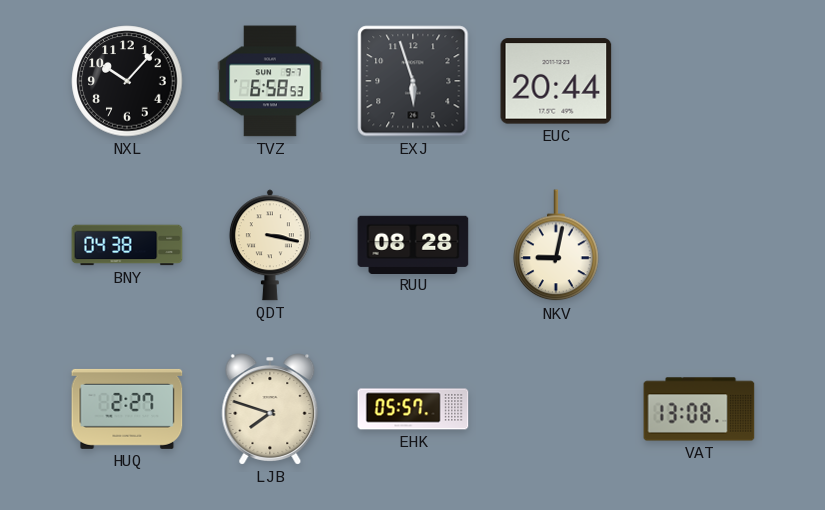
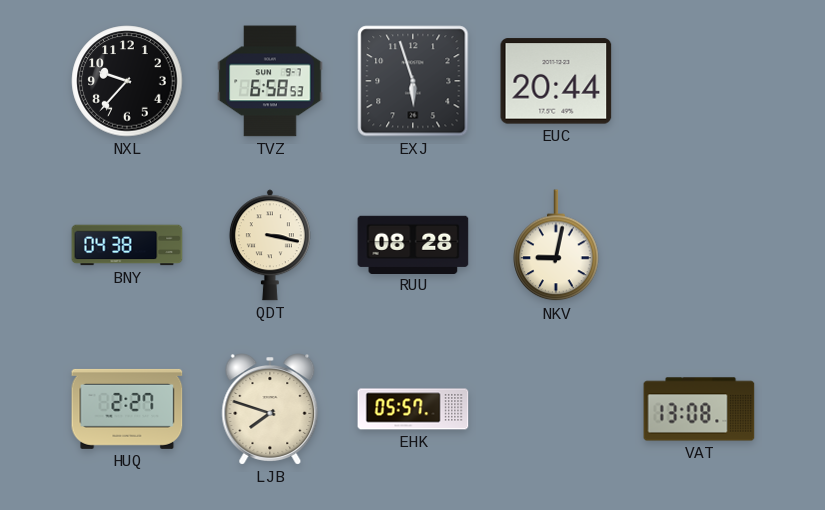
NXL: 10:07 -> 9:37 (127, 81)
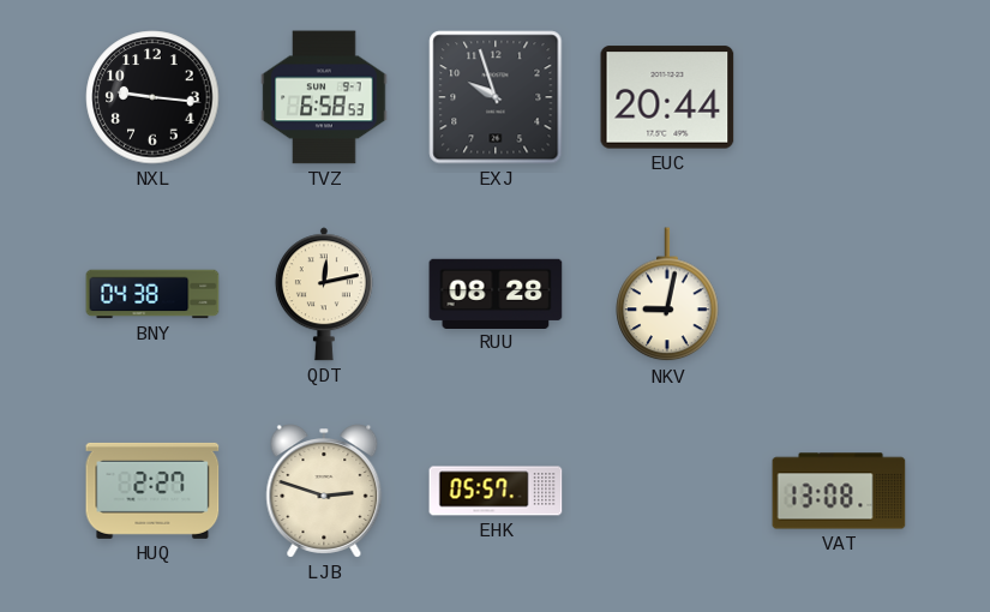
NXL: 9:37 -> 9:16 (152, 97)
EXJ: 5:57 -> 9:57 (496, 97)
QDT: 3:17 -> 12:13 (324, 294)
LJB: 7:48 -> 2:48 (324, 491)
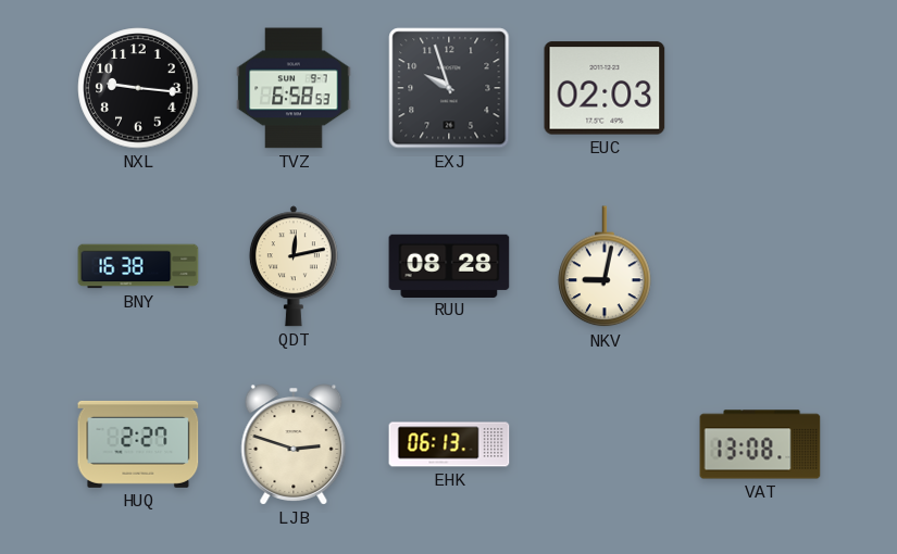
EUC: 20:44 -> 02:03 (605, 88)
BNY: 04:38 -> 16:38 (138, 266)
EHK: 05:57 -> 06:13 (449, 444)
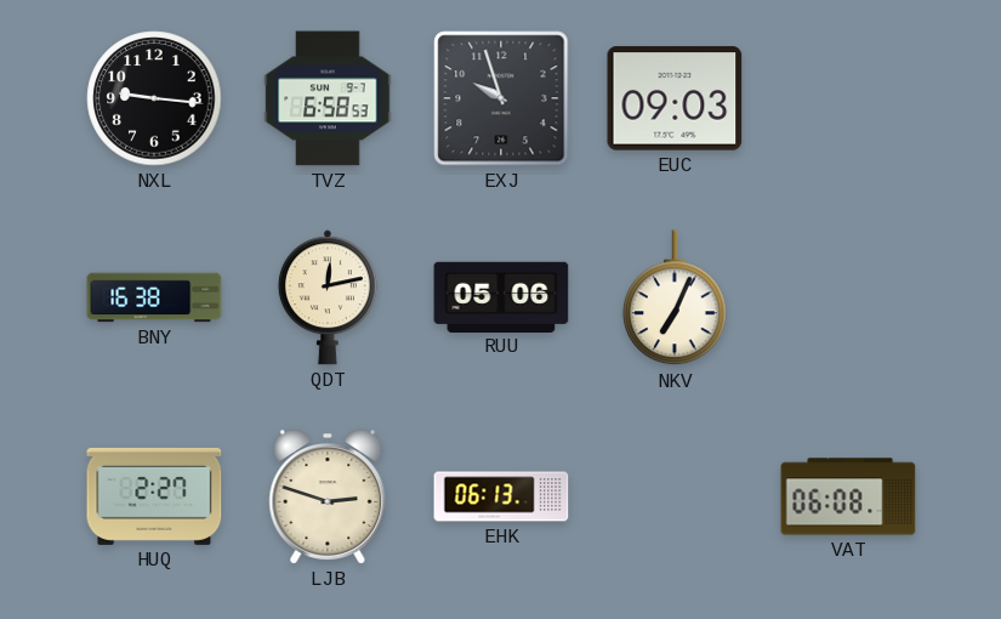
EUC: 02:03 -> 09:03 (675, 98)
RUU: 08:28 -> 05:06 (501, 296)
NKV: 9:02 -> 7:04 (675, 299)
VAT: 13:08 -> 06:08 (848, 496)
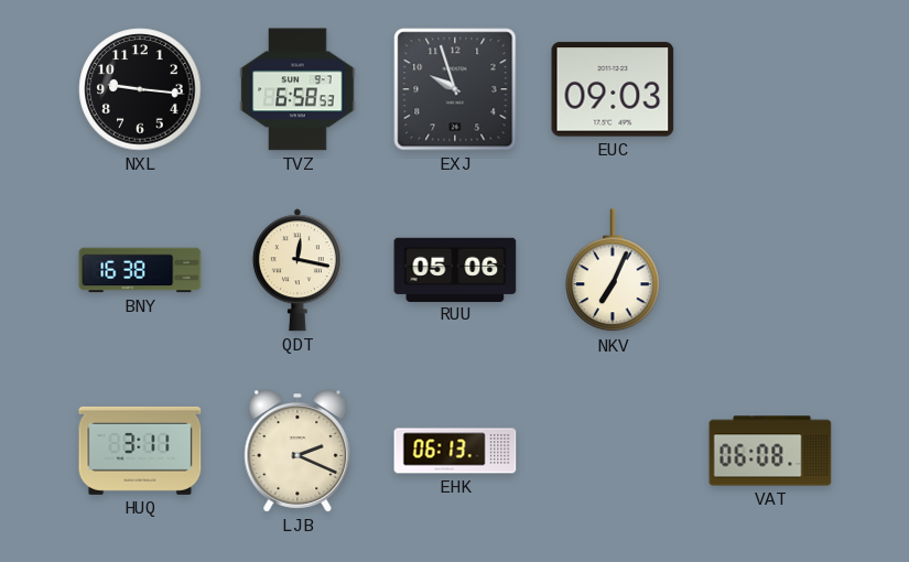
QDT: 12:13 -> 12:17 (297, 270)
HUQ: 2:27 -> 3:11 (140, 451)
LJB: 2:48 -> 2:19 (297, 451)
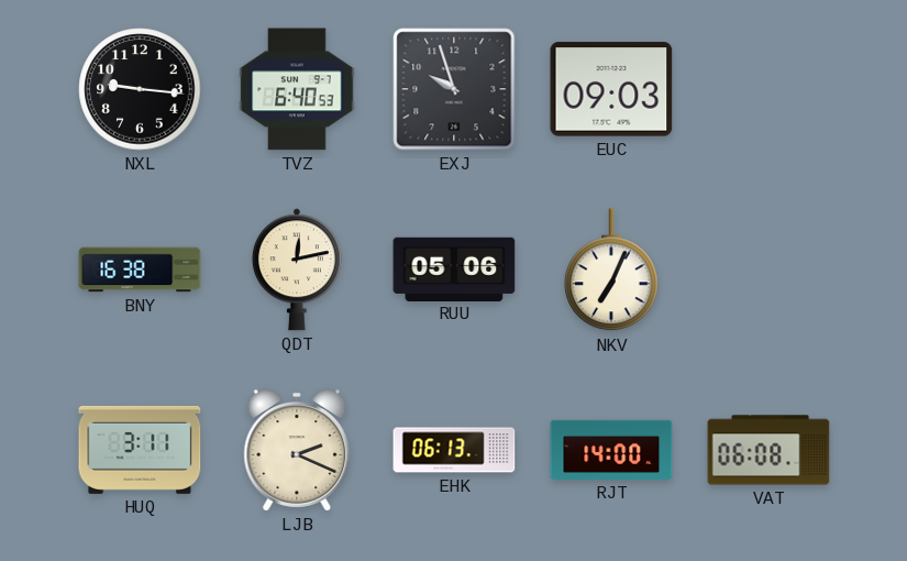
TVZ: 6:58 -> 6:40 (297, 89)
QDT: 12:17 -> 12:13 (297, 269)
RJT: none -> 14:00 (611, 450)
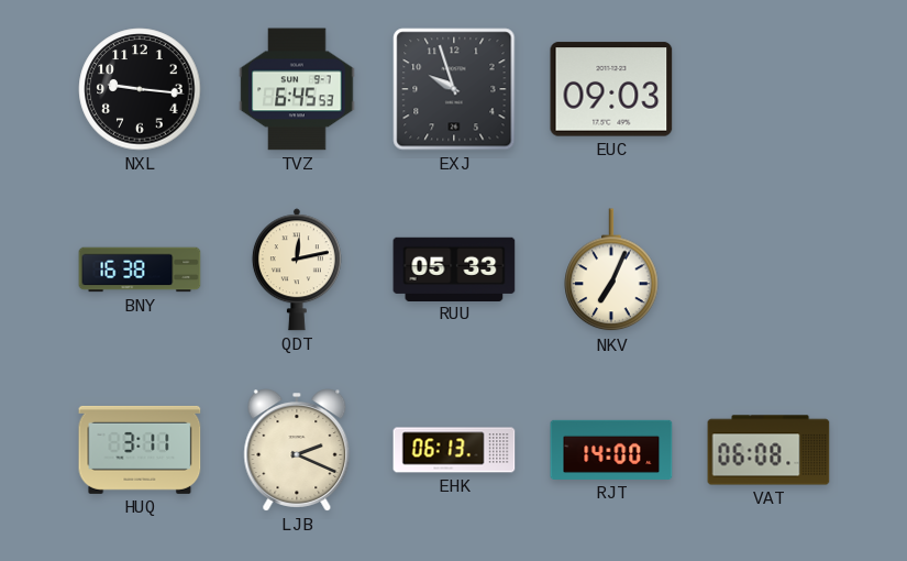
TVZ: 6:40 -> 6:45 (297, 89)
RUU: 05:06 -> 05:33 (454, 268)
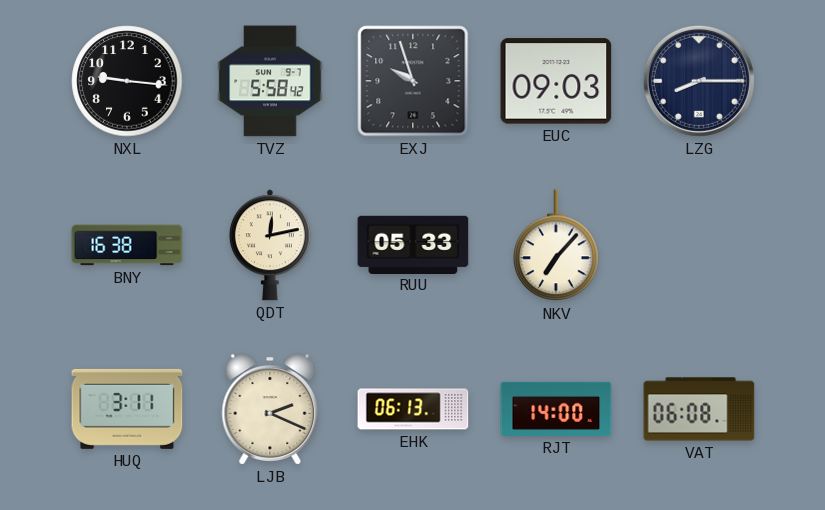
TVZ: 6:45 -> 5:58 (270, 81)
LZG: none -> 8:15 (699, 81)
NKV: 7:04 -> 7:07 (556, 246)
